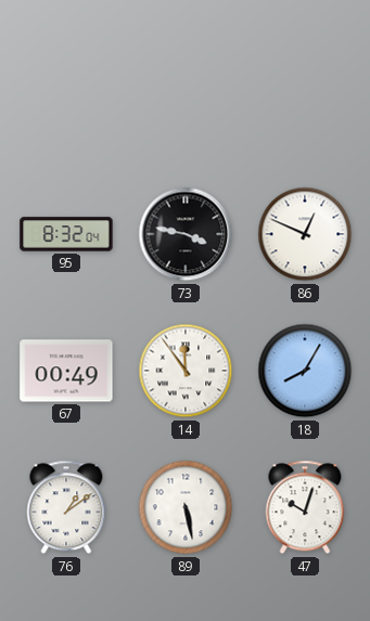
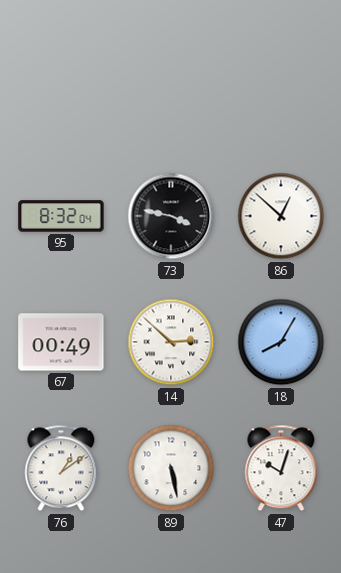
86: 12:49 -> 12:52 (281, 216)
14: 11:54 -> 2:52 (171, 342)
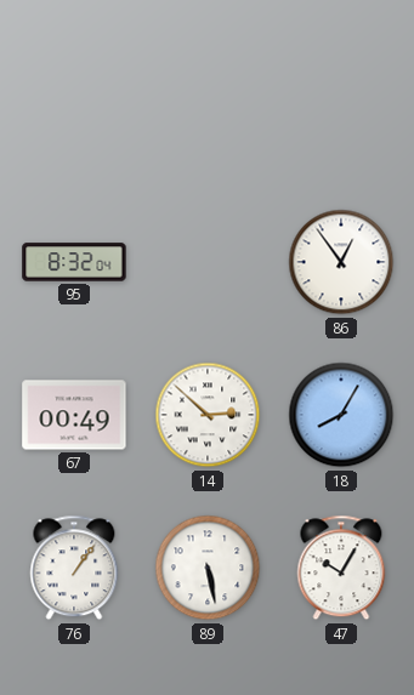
73: 3:47 -> none (171, 216)
86: 12:52 -> 12:54 (341, 262)
76: 1:09 -> 1:06 (74, 568)
47: 10:03 -> 10:05 (341, 568)
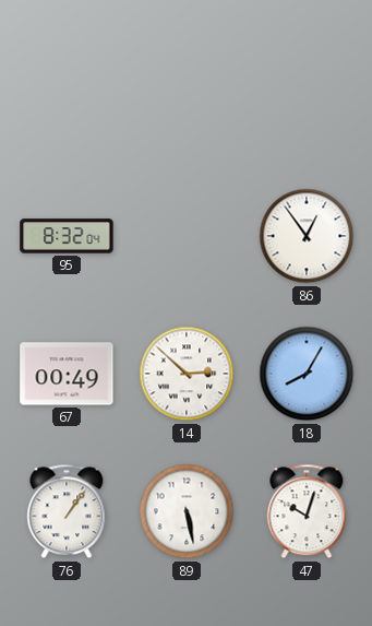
47: 10:05 -> 10:03 (307, 511)
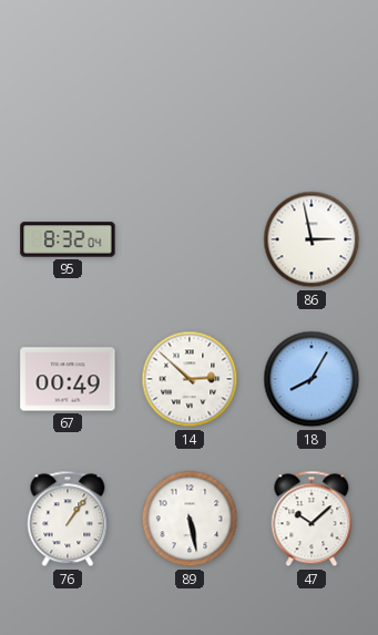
86: 12:54 -> 2:58 (311, 239)
47: 10:03 -> 10:08 (311, 519)
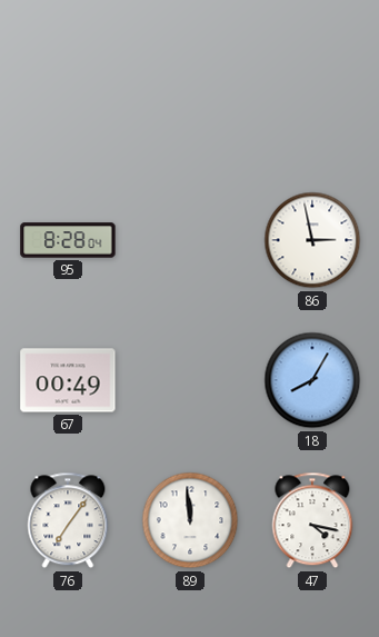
95: 8:32 -> 8:28 (68, 240)
14: 2:52 -> none (190, 379)
76: 1:06 -> 7:06 (68, 520)
89: 5:28 -> 11:59 (190, 520)
47: 10:08 -> 4:17 (312, 520)
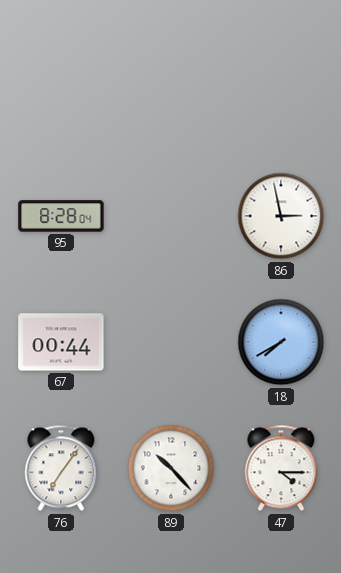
67: 00:49 -> 00:44 (61, 342)
18: 8:05 -> 7:40 (281, 342)
89: 11:59 -> 10:23 (171, 468)
47: 4:17 -> 4:15 (281, 468)
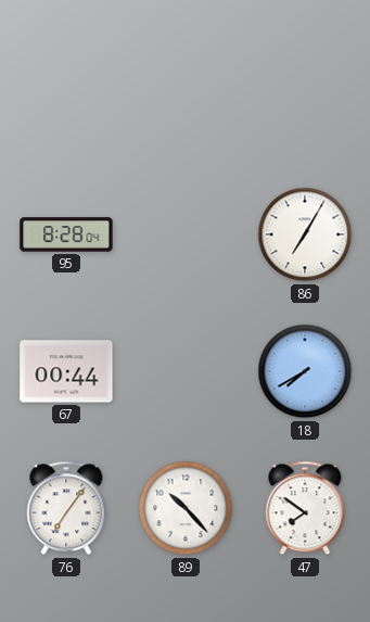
86: 2:58 -> 7:05 (305, 234)
47: 4:15 -> 7:51 (305, 508)
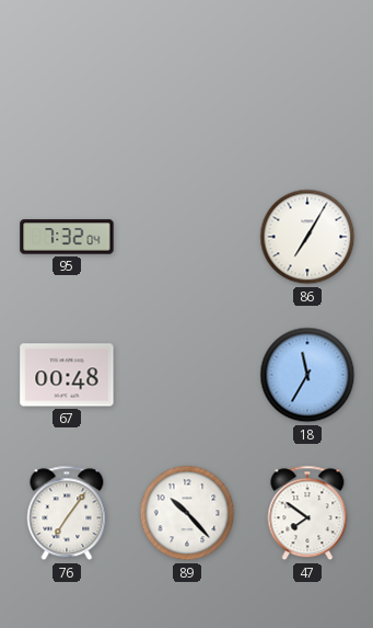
95: 8:28 -> 7:32 (67, 237)
67: 00:44 -> 00:48 (67, 375)
18: 7:40 -> 11:35 (307, 375)
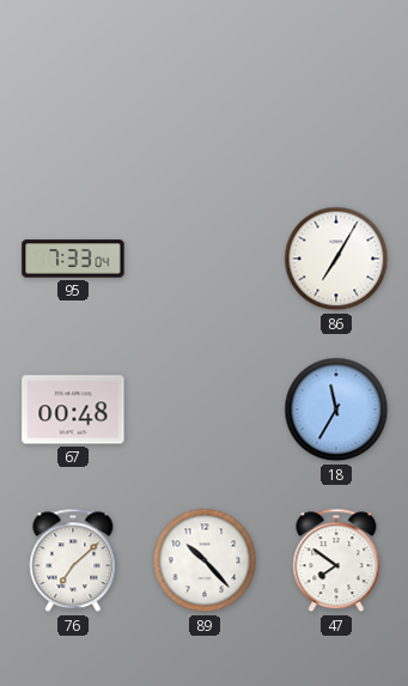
95: 7:32 -> 7:33 (73, 259)
76: 7:06 -> 7:08 (73, 560)
